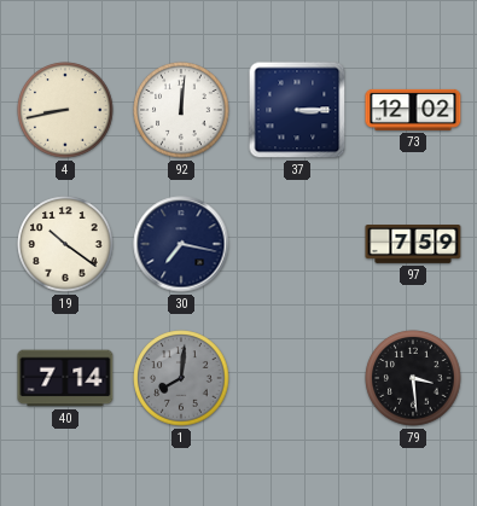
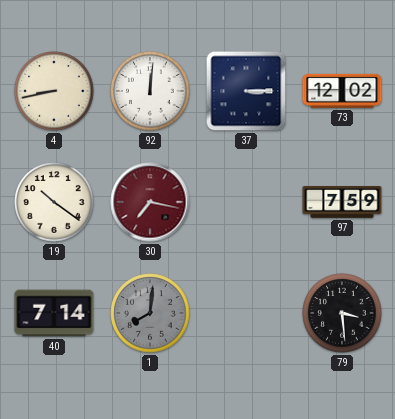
30 dial: navy -> burgundy (150, 202)
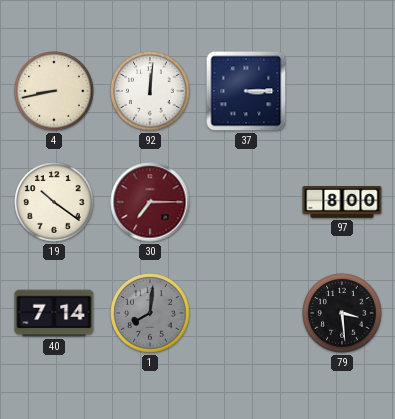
73: 12:02 -> none (342, 91)
30: 7:17 -> 7:15 (150, 202)
97: 7:59 -> 8:00 (342, 202)
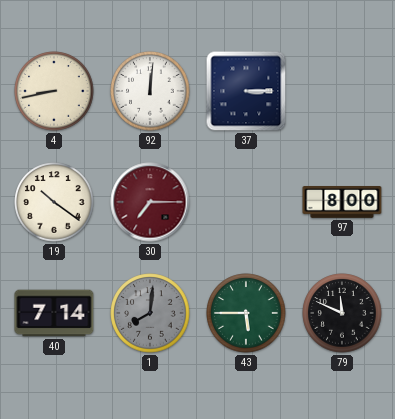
43: none -> 5:45 (246, 313)
79: 3:29 -> 11:49 (342, 313)
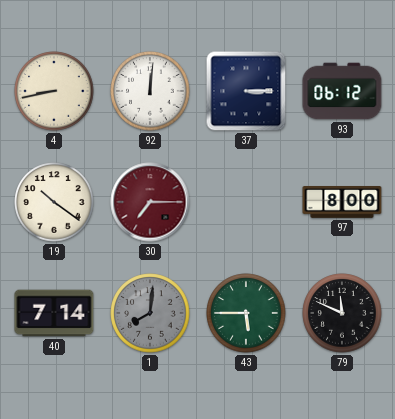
93: none -> 06:12 (342, 91)
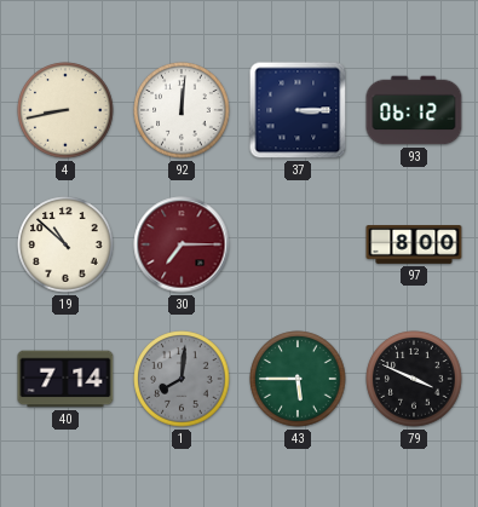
19: 10:21 -> 10:52 (65, 244)
79: 11:49 -> 3:49 (414, 379)
